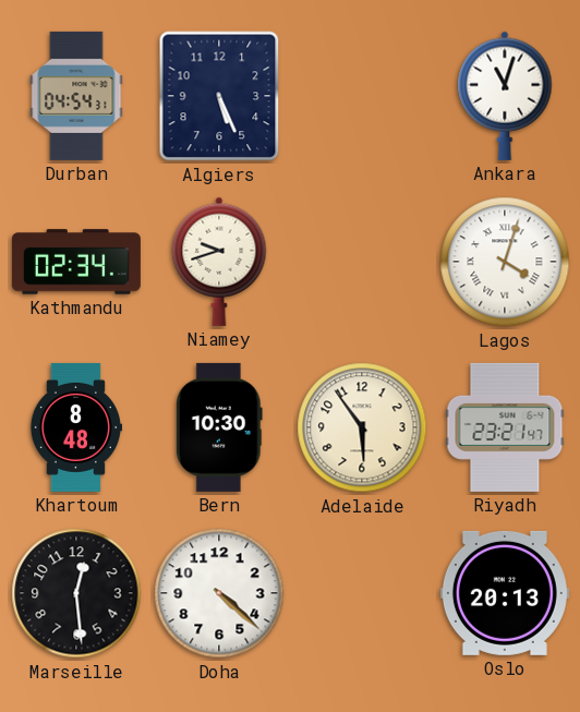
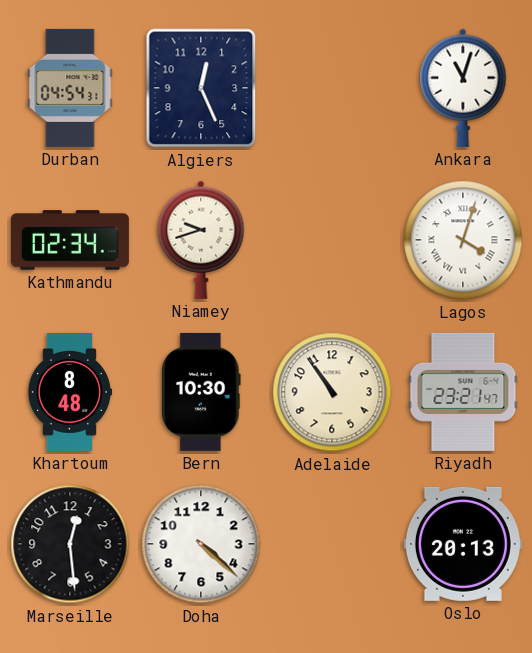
Algiers: 5:26 -> 12:26 (201, 88)
Adelaide: 5:54 -> 10:54 (332, 392)
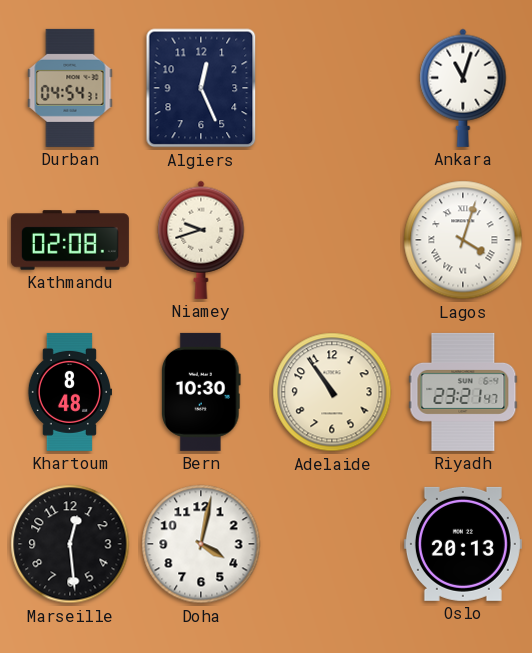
Kathmandu: 02:34 -> 02:08 (70, 240)
Doha: 4:22 -> 4:02 (201, 544)
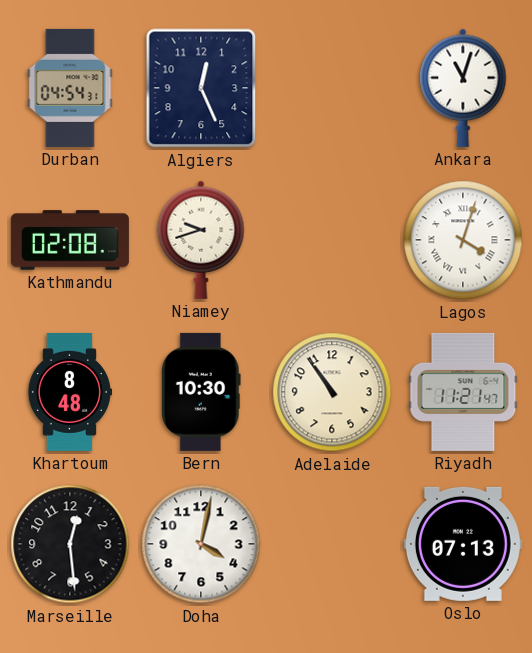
Riyadh: 23:21 -> 11:21 (463, 392)
Oslo: 20:13 -> 07:13 (463, 544)
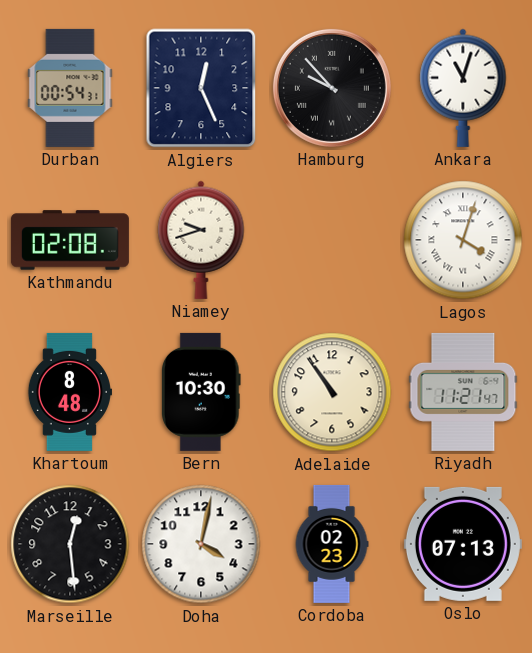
Durban: 04:54 -> 00:54 (70, 88)
Hamburg: none -> 9:53 (332, 88)
Cordoba: none -> 02:23 (332, 544)
